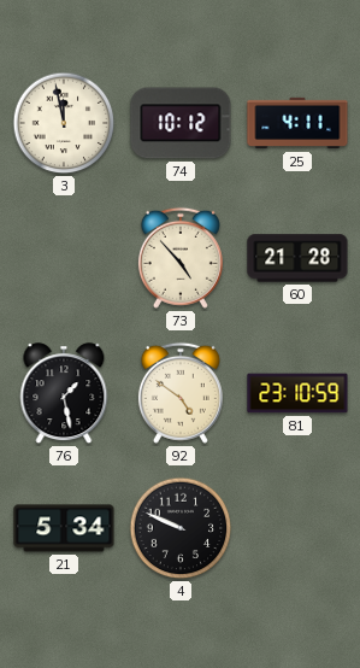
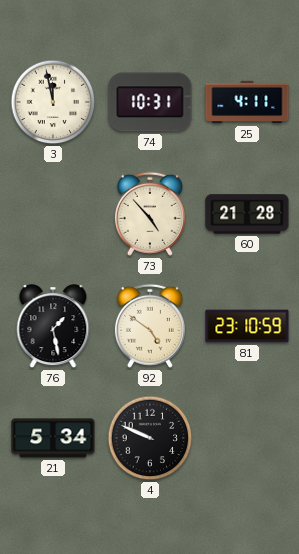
74: 10:12 -> 10:31 (150, 102)
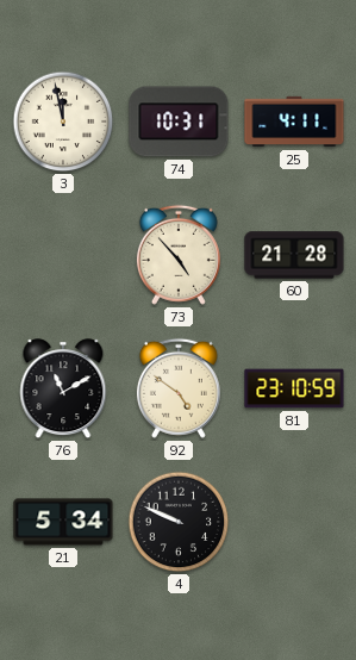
76: 1:28 -> 11:10 (63, 390)
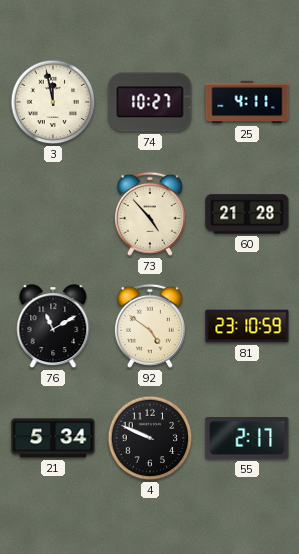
74: 10:31 -> 10:27 (150, 102)
55: none -> 2:17 (247, 439)
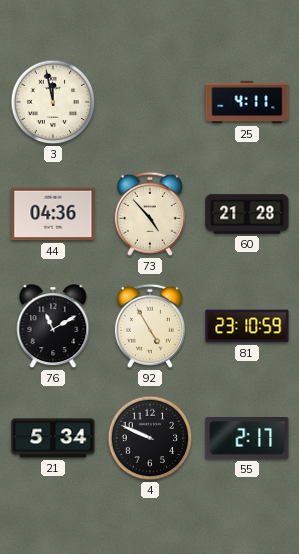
74: 10:27 -> none (150, 102)
44: none -> 04:36 (53, 214)
92: 4:51 -> 4:55 (150, 326)
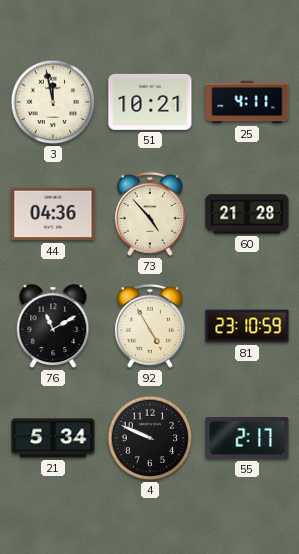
51: none -> 10:21 (150, 102)
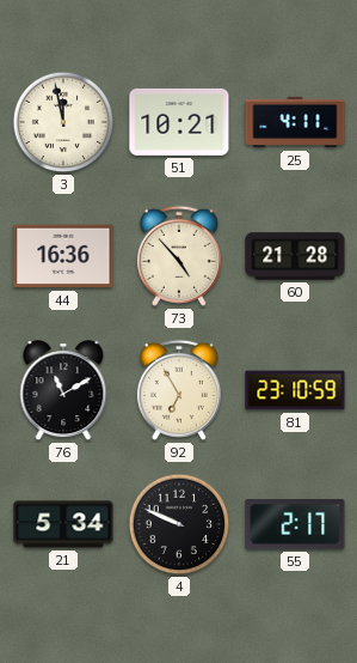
44: 04:36 -> 16:36 (63, 256)
92: 4:55 -> 6:55 (179, 390)
